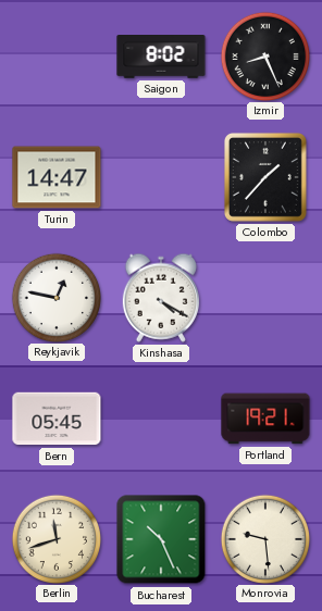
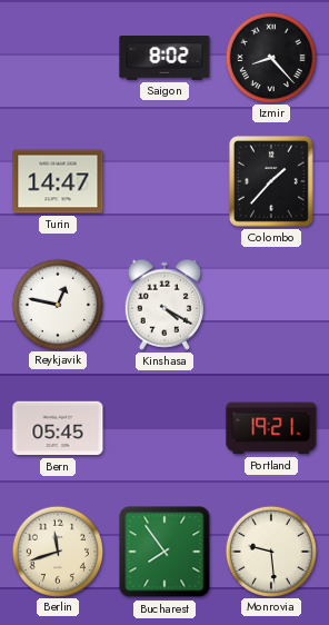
Izmir: 8:26 -> 8:23 (270, 57)
Bucharest: 10:26 -> 7:54 (164, 552)
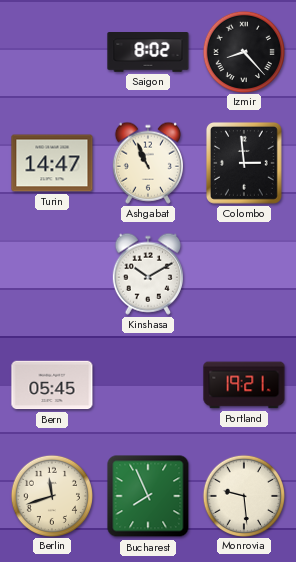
Ashgabat: none -> 10:56 (148, 163)
Colombo: 1:37 -> 2:59 (244, 163)
Reykjavik: 12:47 -> none (57, 304)
Kinshasa: 4:20 -> 10:10 (148, 274)
Bucharest: 7:54 -> 7:56 (148, 496)
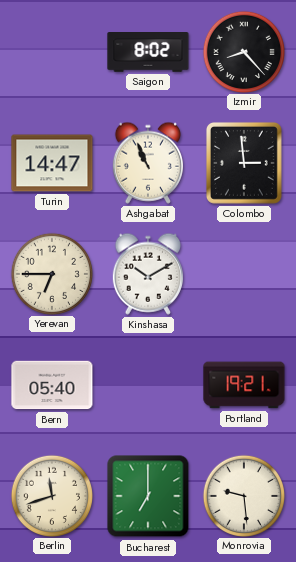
Yerevan: none -> 6:45 (51, 273)
Bern: 05:45 -> 05:40 (52, 385)
Bucharest: 7:56 -> 7:00 (148, 496)
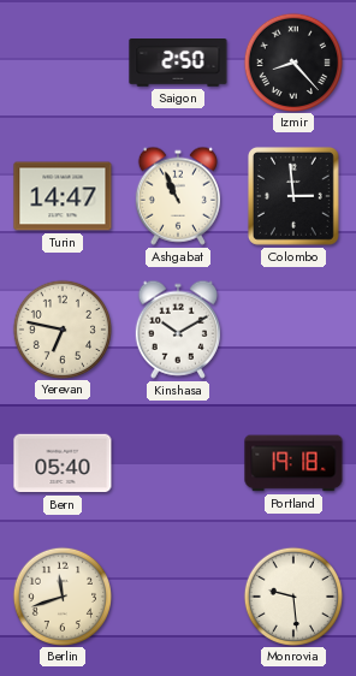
Saigon: 8:02 -> 2:50 (178, 64)
Yerevan: 6:45 -> 6:47 (61, 328)
Portland: 19:21 -> 19:18 (293, 463)
Bucharest: 7:00 -> none (148, 496)
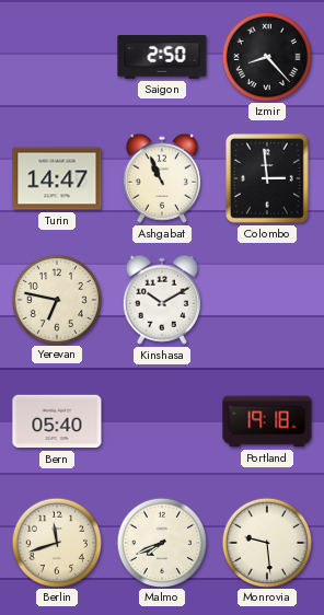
Malmo: none -> 7:41 (161, 542)
